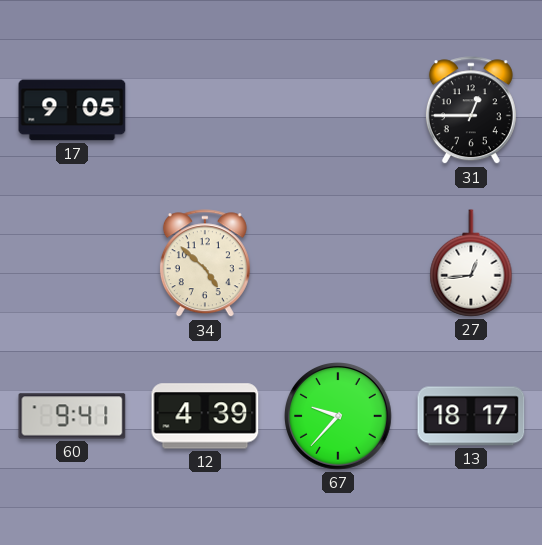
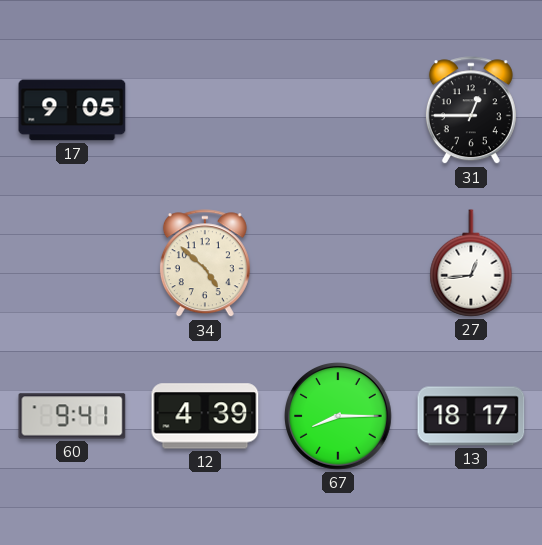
67: 9:37 -> 8:15 (339, 417)
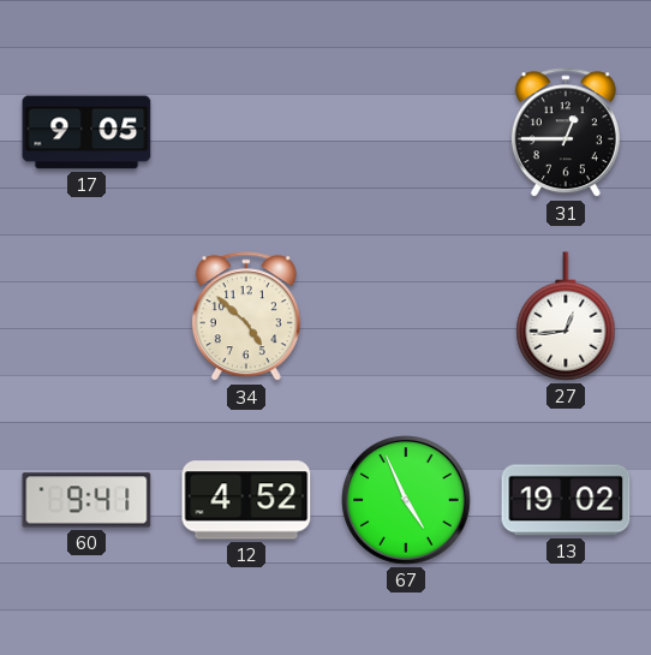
12: 4:39 -> 4:52 (246, 500)
67: 8:15 -> 4:56 (407, 501)
13: 18:17 -> 19:02 (566, 500)
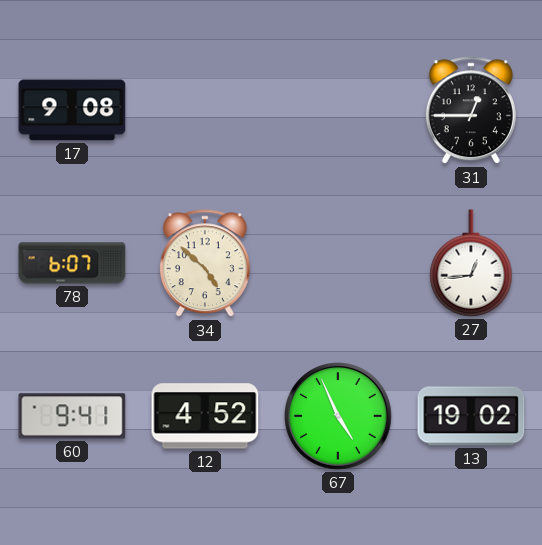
17: 9:05 -> 9:08 (72, 110)
78: none -> 6:07 (72, 263)
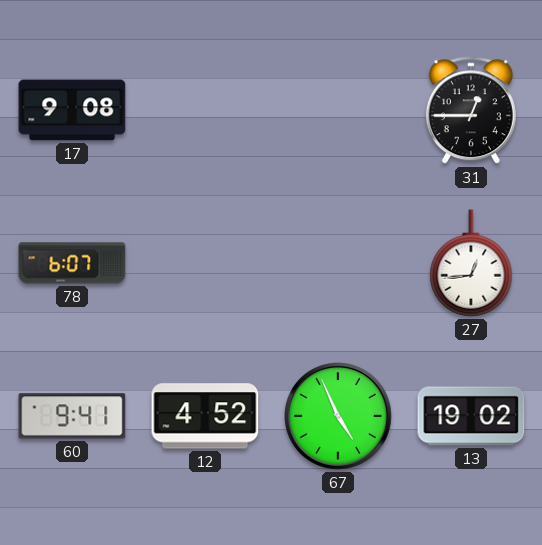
34: 4:52 -> none (205, 264)
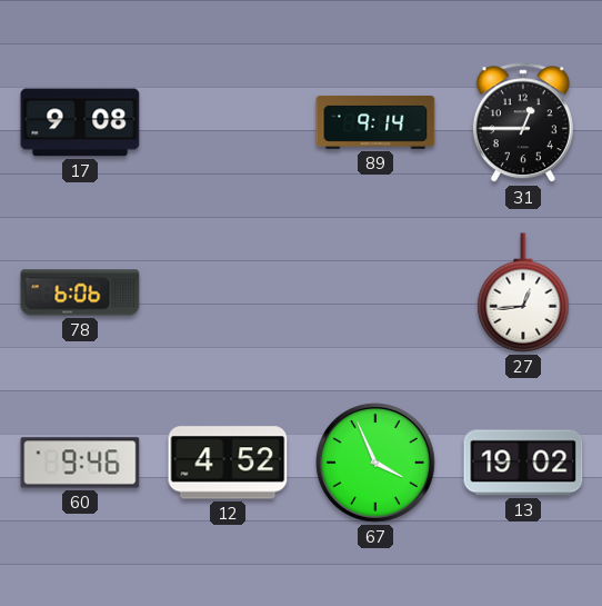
89: none -> 9:14 (375, 122)
78: 6:07 -> 6:06 (80, 292)
60: 9:41 -> 9:46 (80, 463)
67: 4:56 -> 3:56 (377, 464)
